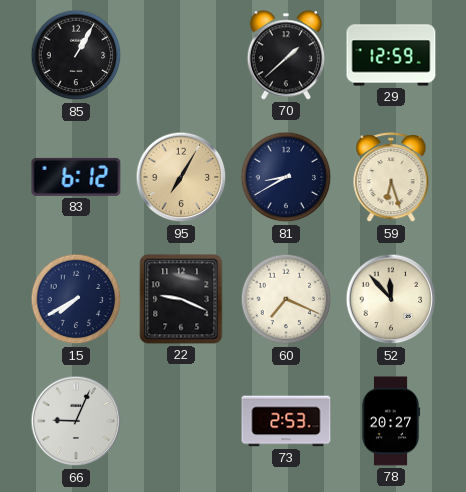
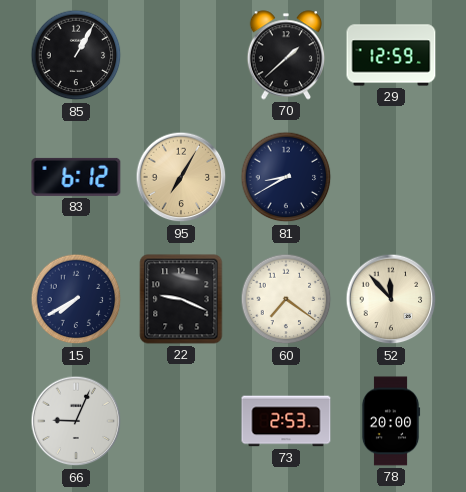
59: 6:27 -> none (391, 178)
60: 7:19 -> 7:21 (286, 299)
78: 20:27 -> 20:00 (391, 421)
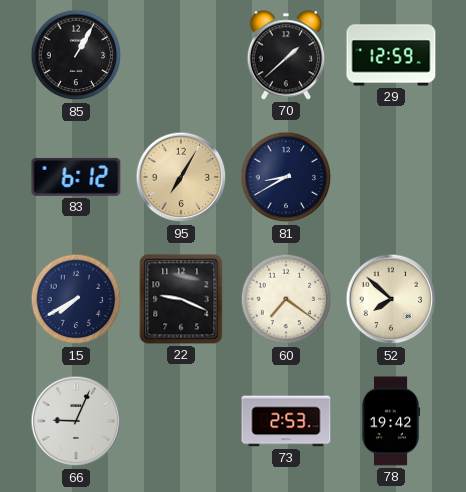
52: 11:53 -> 7:52 (391, 299)
78: 20:00 -> 19:42 (391, 421)
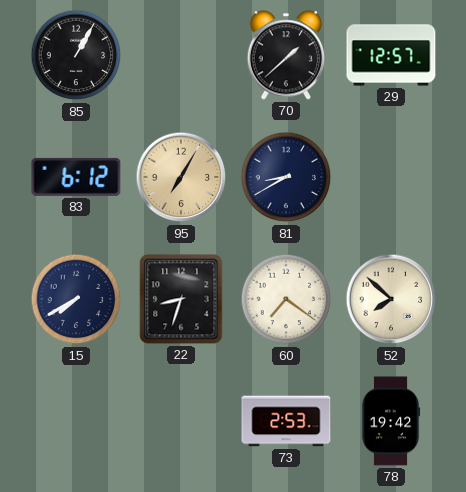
29: 12:59 -> 12:57 (391, 55)
22: 9:19 -> 8:33 (181, 299)
66: 9:04 -> none (76, 421)
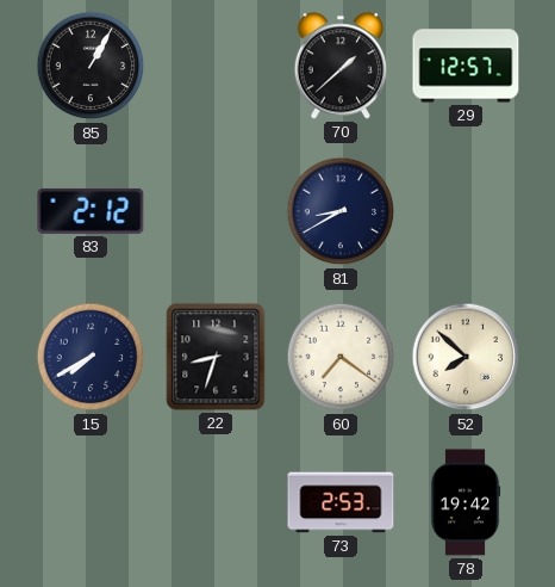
83: 6:12 -> 2:12 (91, 211)
95: 7:05 -> none (181, 177)
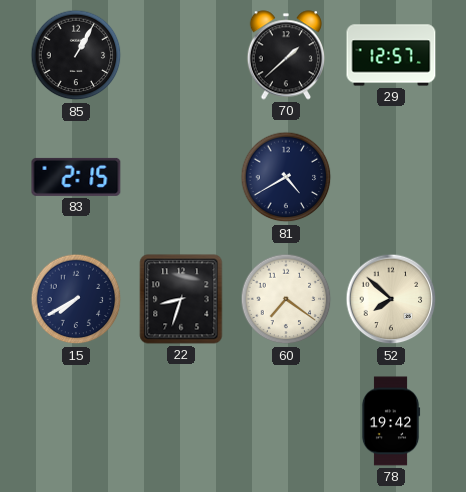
83: 2:12 -> 2:15 (76, 177)
81: 8:40 -> 4:40 (286, 177)
73: 2:53 -> none (341, 502)
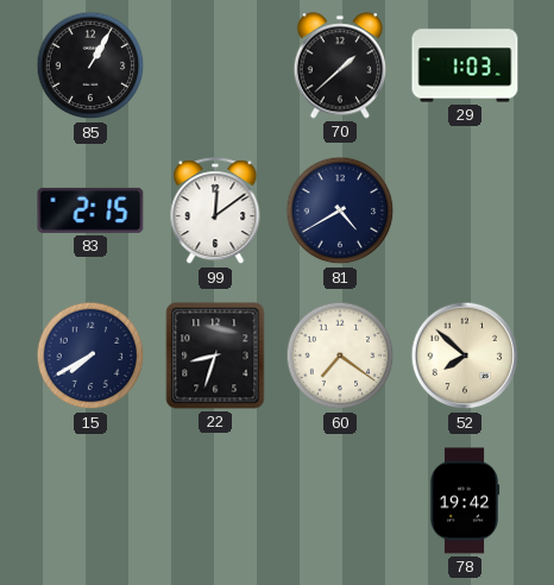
29: 12:57 -> 1:03 (465, 65)
99: none -> 12:09 (215, 212)
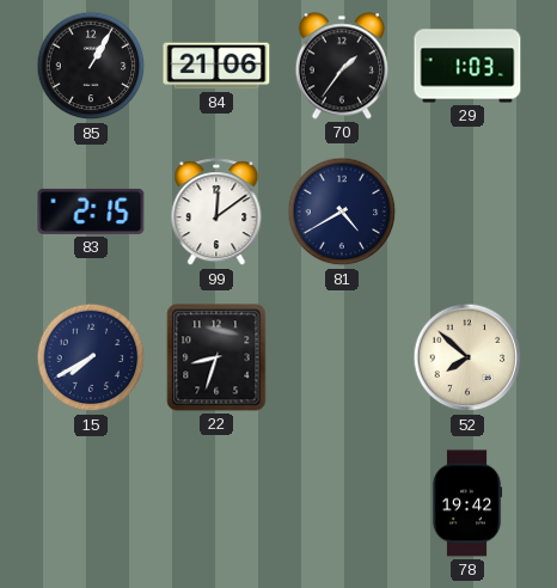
84: none -> 21:06 (216, 66)
70: 1:38 -> 1:36 (341, 66)
60: 7:21 -> none (340, 356)
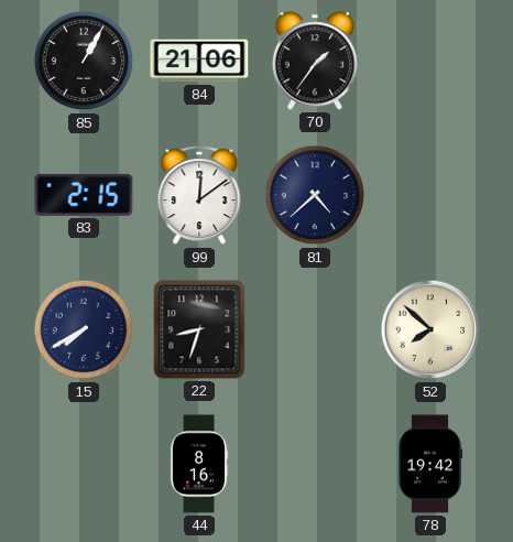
29: 1:03 -> none (467, 66)
81: 4:40 -> 4:38 (315, 195)
44: none -> 8:16 (199, 464)
